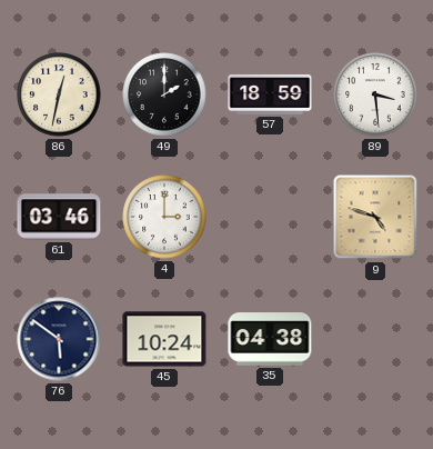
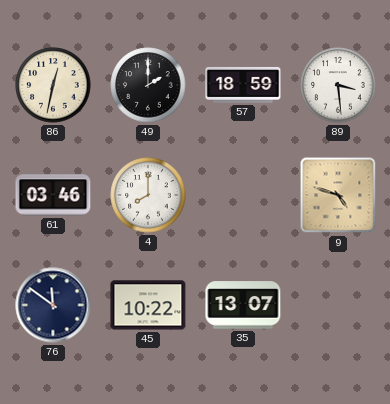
4: 3:00 -> 8:00 (148, 195)
76: 5:51 -> 11:51 (53, 305)
45: 10:24 -> 10:22 (148, 305)
35: 04:38 -> 13:07 (243, 305)
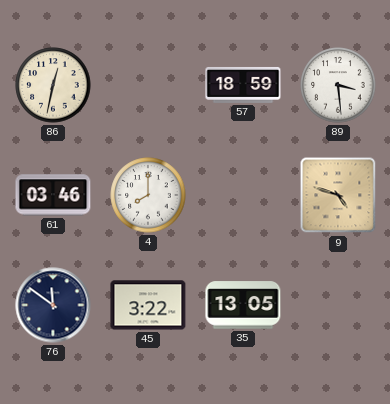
49: 2:00 -> none (148, 85)
45: 10:22 -> 3:22 (148, 305)
35: 13:07 -> 13:05 (243, 305)
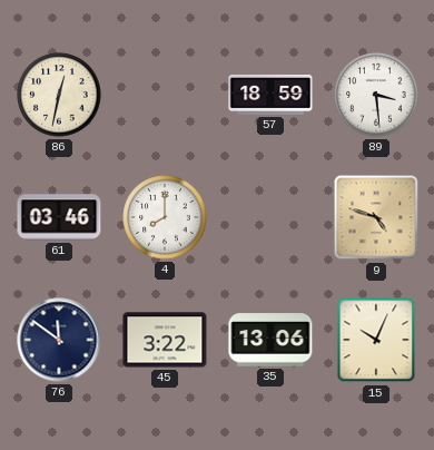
35: 13:05 -> 13:06 (270, 340)
15: none -> 10:04 (376, 340)
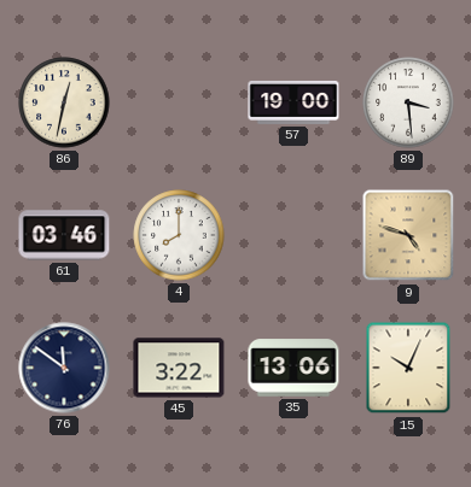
57: 18:59 -> 19:00 (293, 102)
